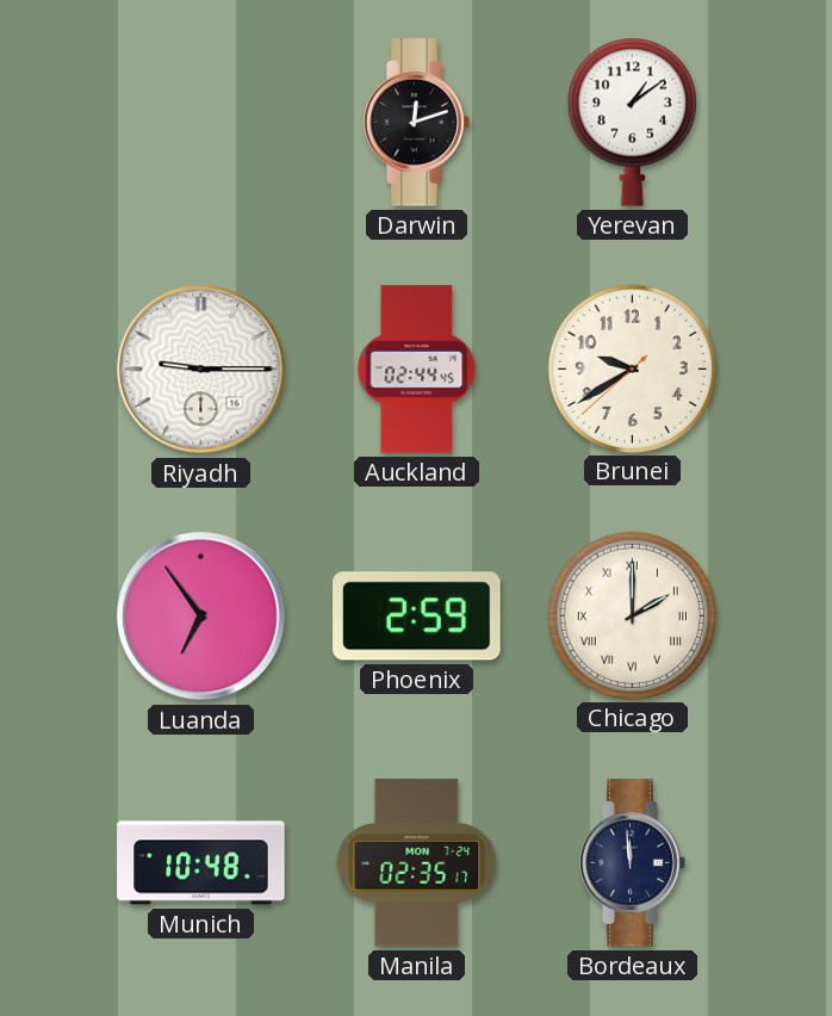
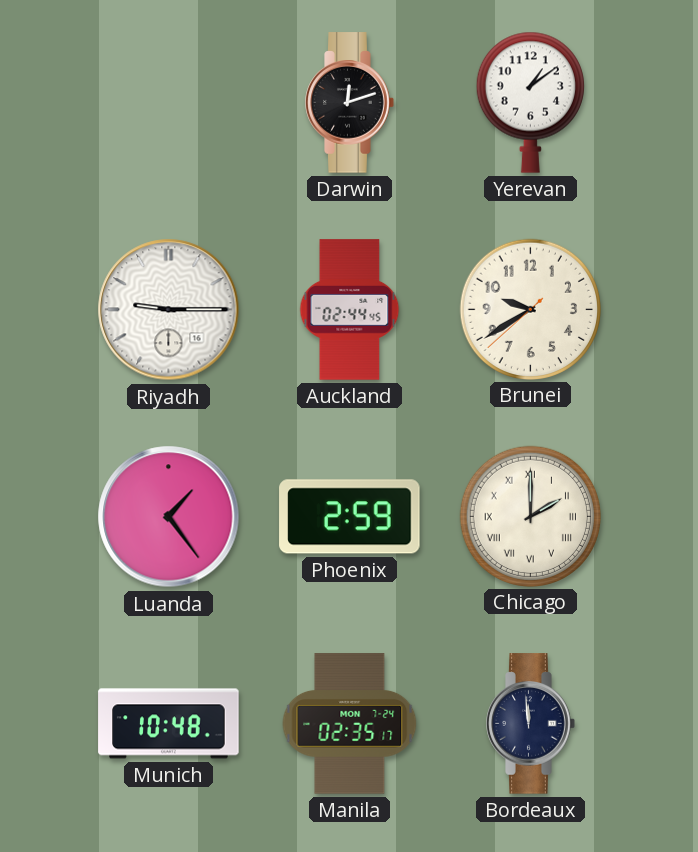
Luanda: 6:54 -> 1:24 (169, 517)
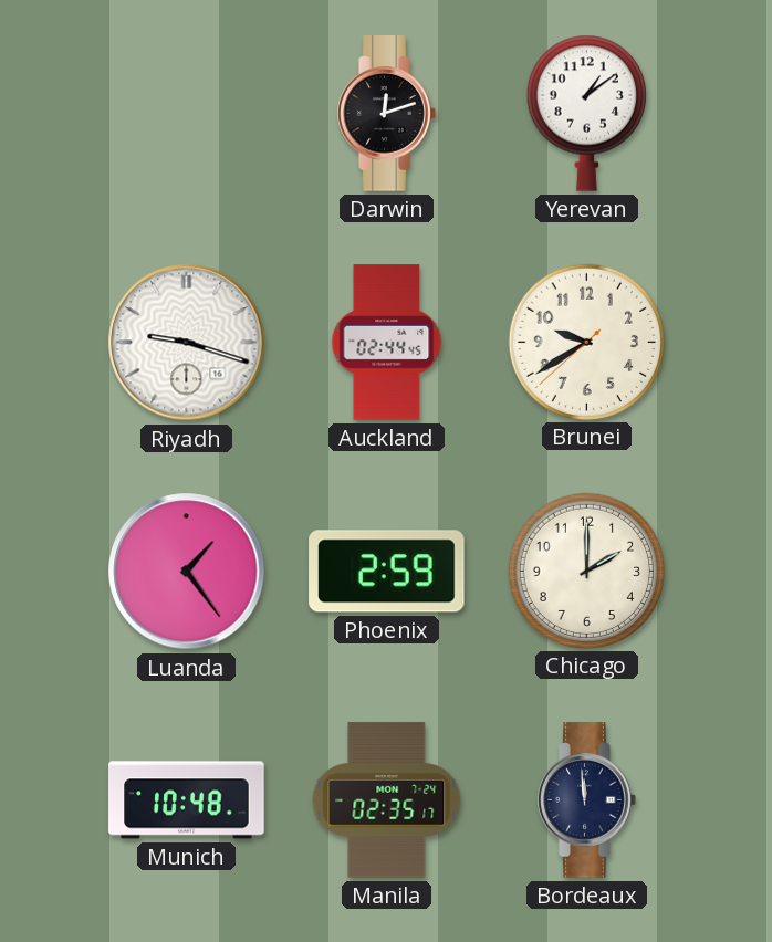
Riyadh: 9:15 -> 9:18 (187, 343)
Chicago numerals: Roman -> Arabic (586, 571)
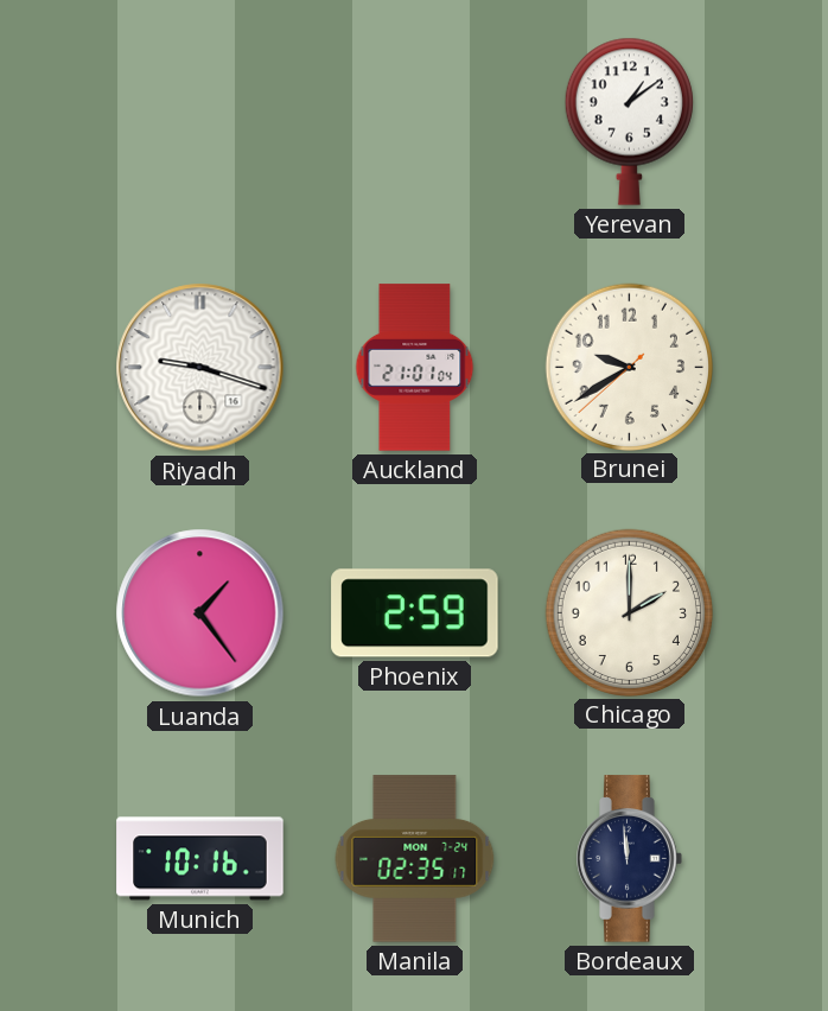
Darwin: 12:12 -> none (387, 114)
Auckland: 02:44 -> 21:01 (415, 368)
Munich: 10:48 -> 10:16 (200, 859)
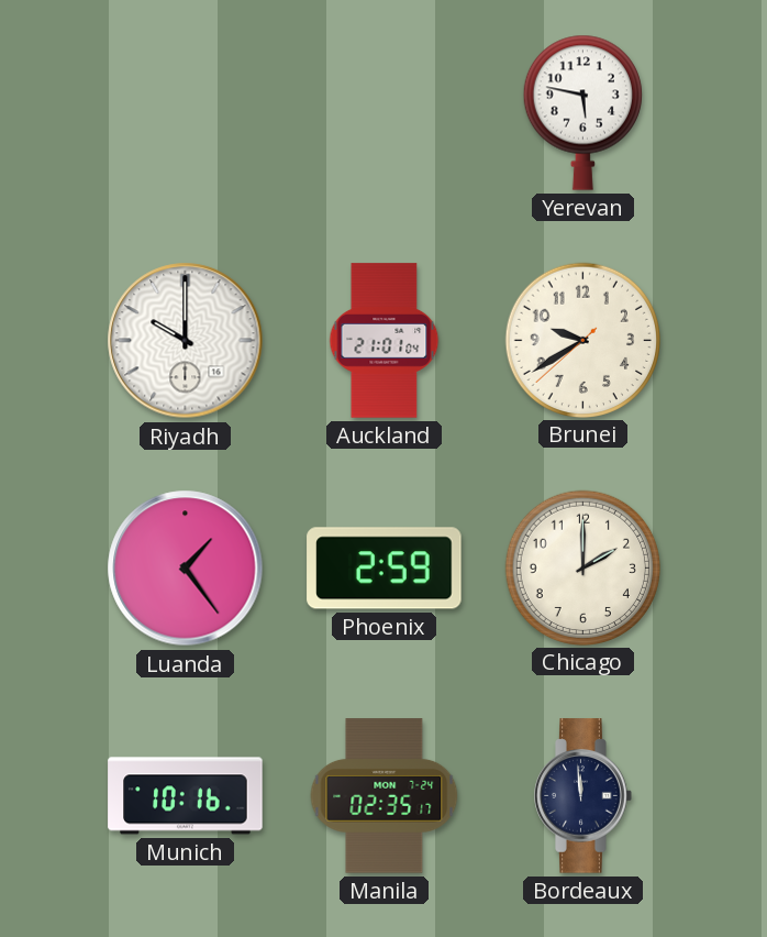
Yerevan: 1:09 -> 5:47 (582, 112)
Riyadh: 9:18 -> 10:00 (186, 341)
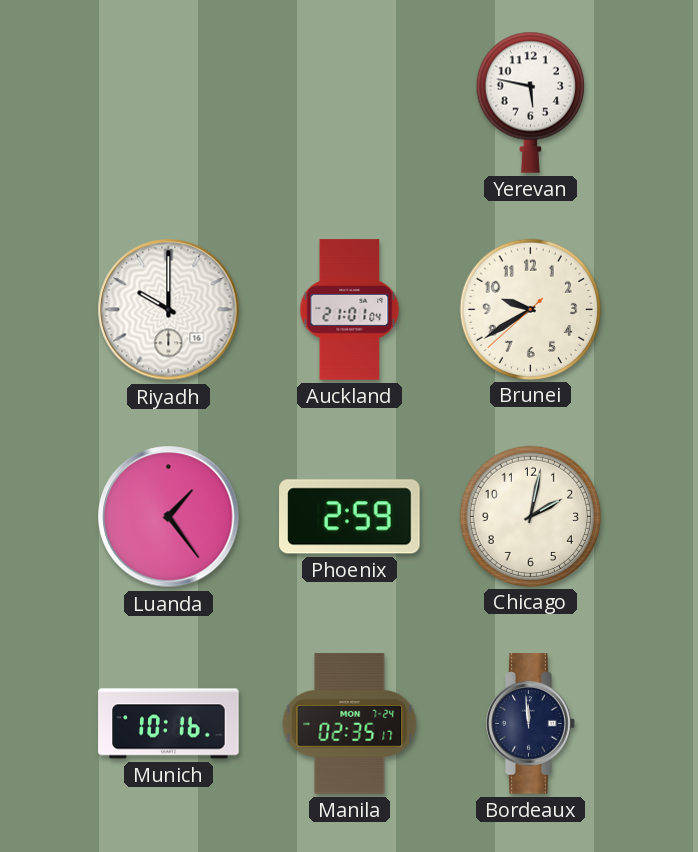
Chicago: 2:00 -> 2:02 (530, 516)
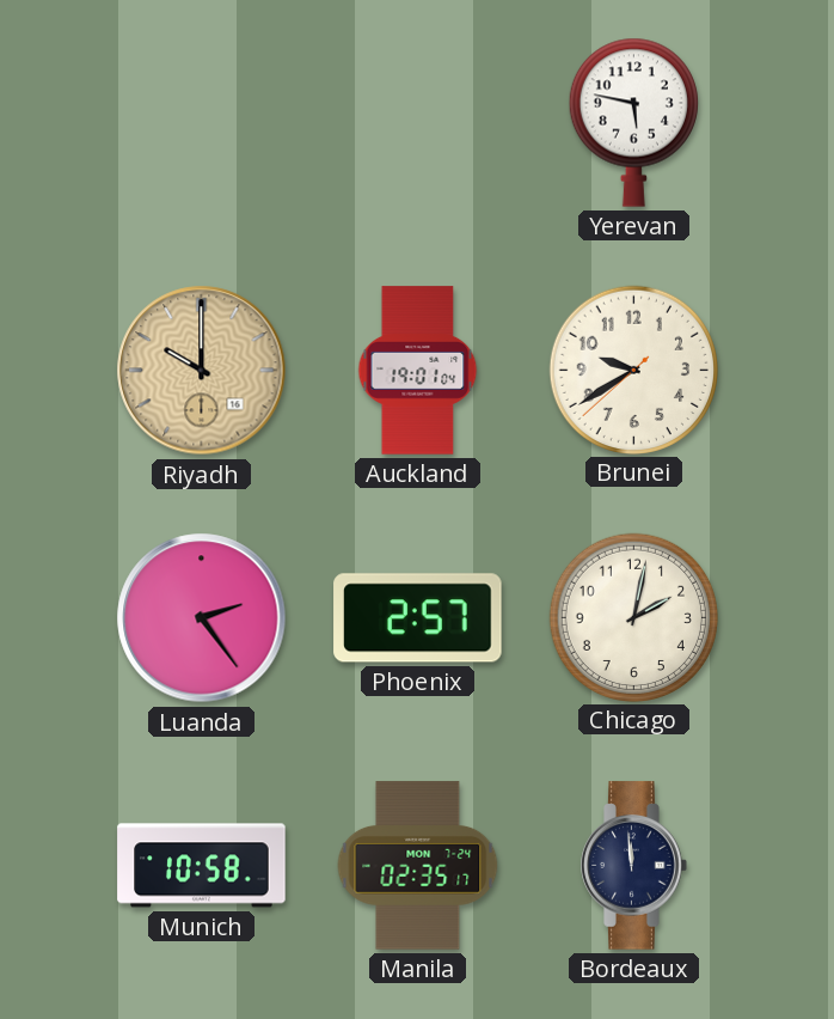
Riyadh dial: white -> champagne (202, 371)
Auckland: 21:01 -> 19:01 (418, 371)
Luanda: 1:24 -> 2:24 (202, 618)
Phoenix: 2:59 -> 2:57 (418, 618)
Munich: 10:16 -> 10:58 (202, 866)
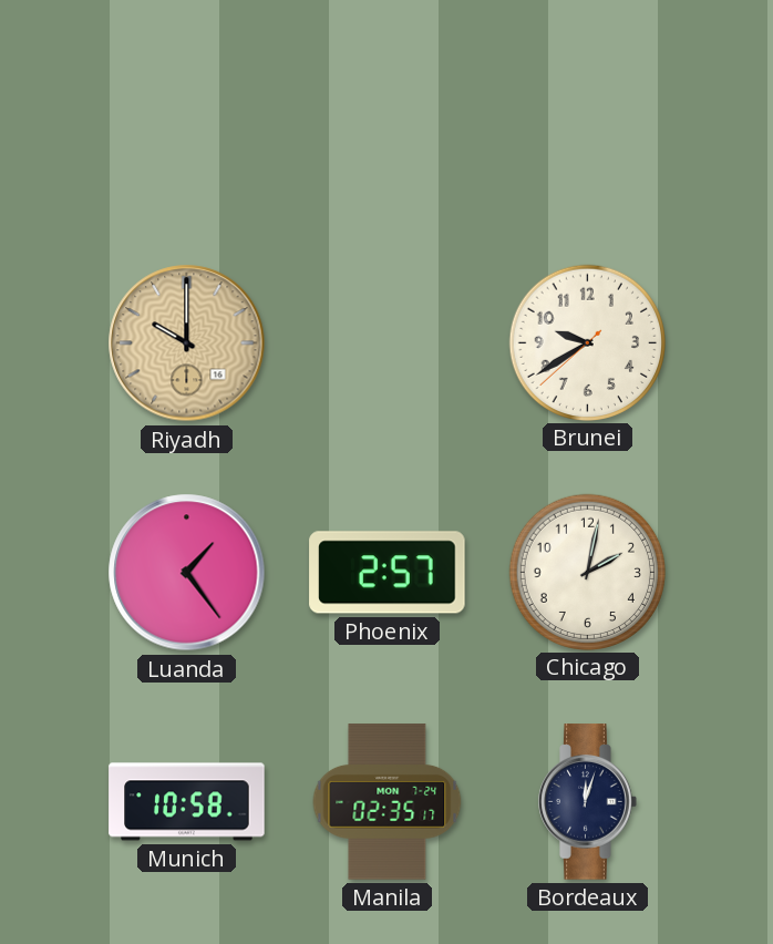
Yerevan: 5:47 -> none (633, 122)
Auckland: 19:01 -> none (418, 371)
Luanda: 2:24 -> 1:24 (187, 573)
Bordeaux: 11:59 -> 12:03 (588, 802)
